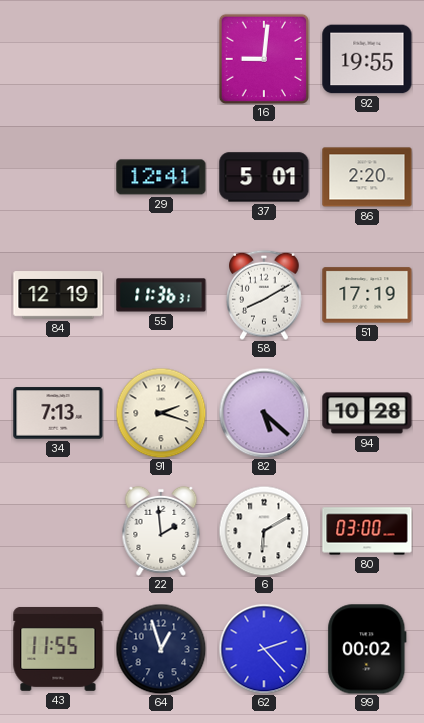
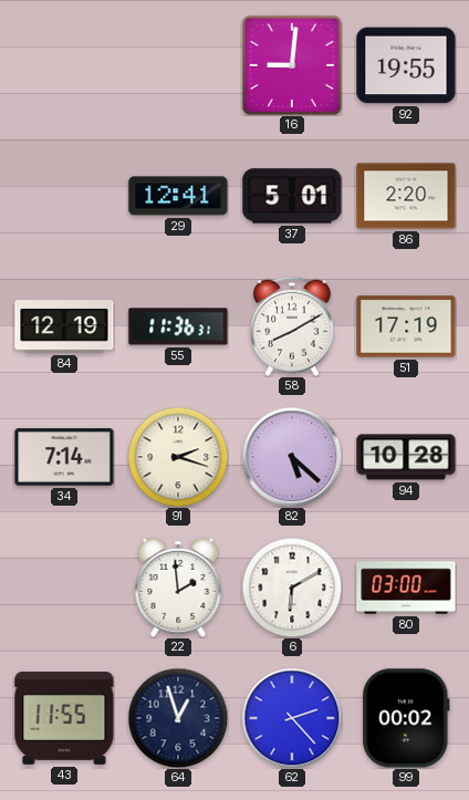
34: 7:13 -> 7:14 (64, 457)
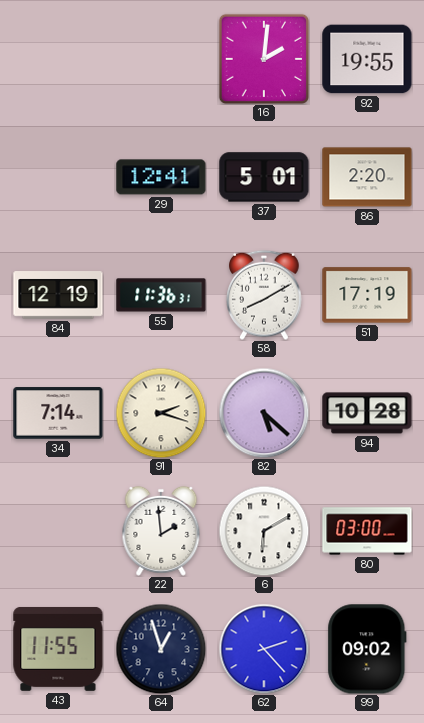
16: 9:01 -> 2:01 (264, 59)
99: 00:02 -> 09:02 (367, 649)
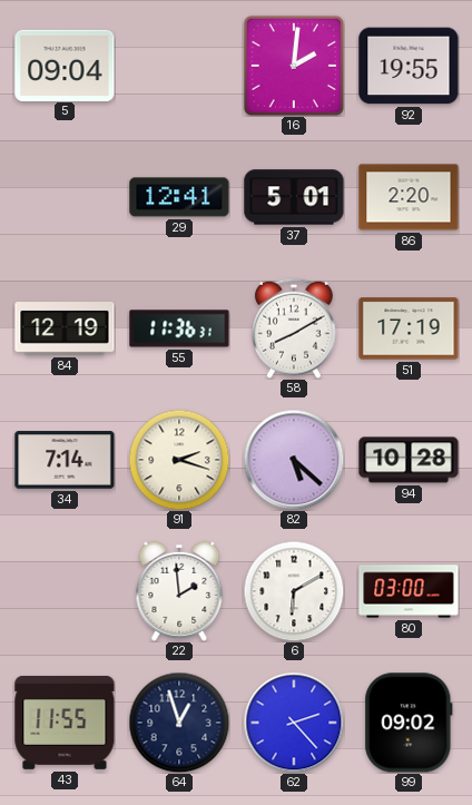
5: none -> 09:04 (65, 65)
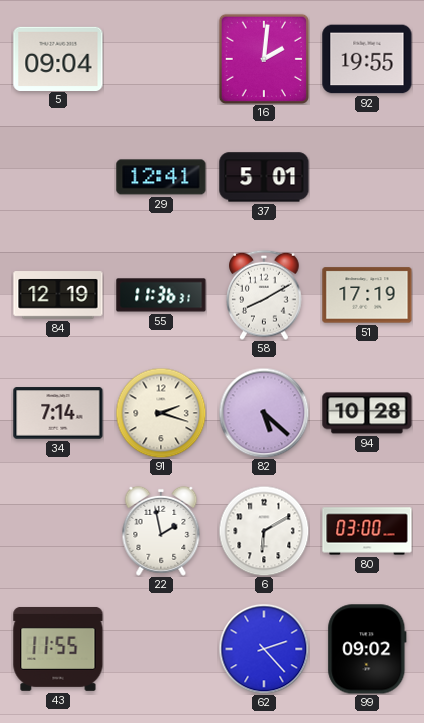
86: 2:20 -> none (409, 197)
22: 1:59 -> 1:58 (161, 531)
64: 12:57 -> none (179, 723)
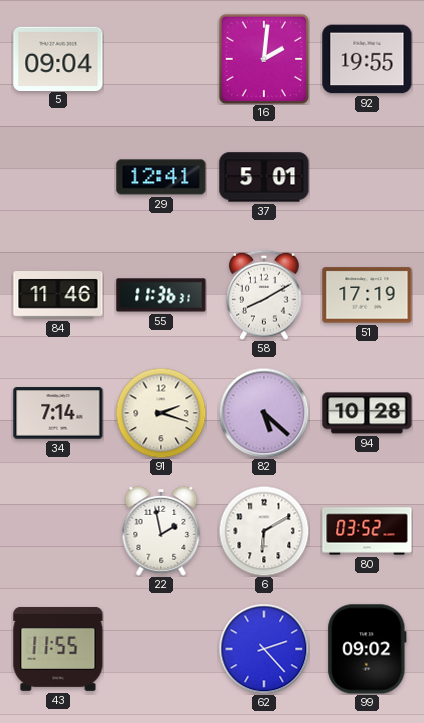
84: 12:19 -> 11:46 (58, 295)
80: 03:00 -> 03:52 (367, 531)
